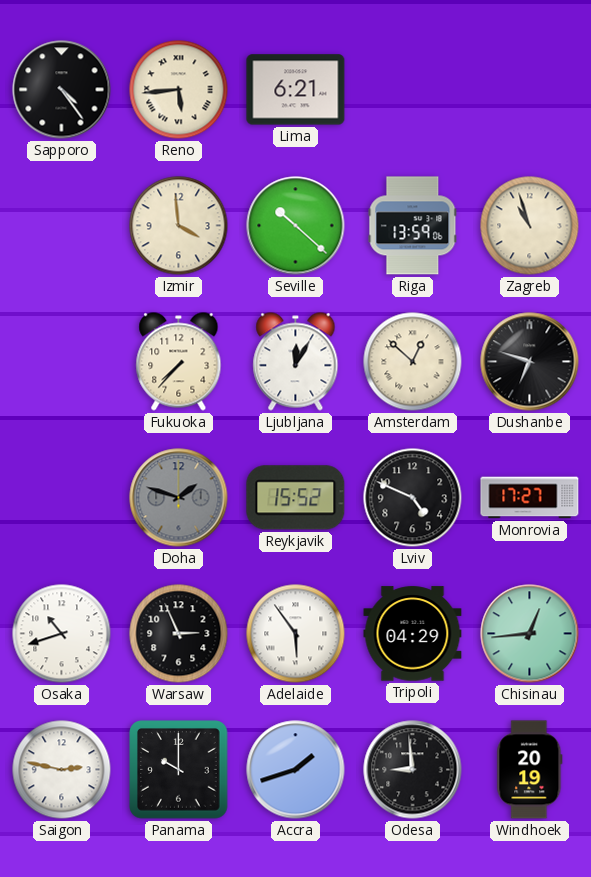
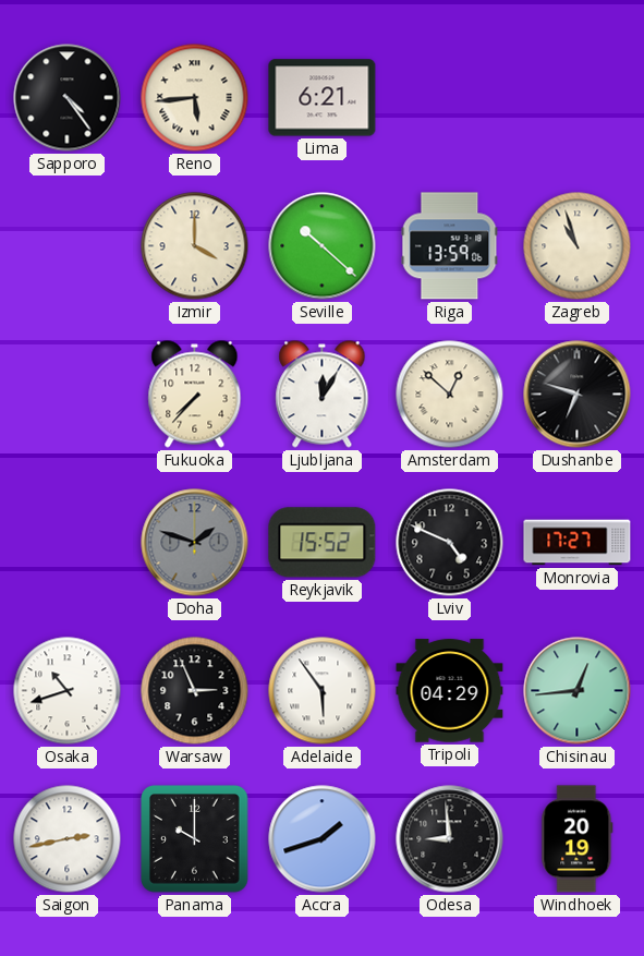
Izmir: 3:59 -> 4:00 (195, 246)
Saigon: 2:47 -> 2:43 (68, 839)
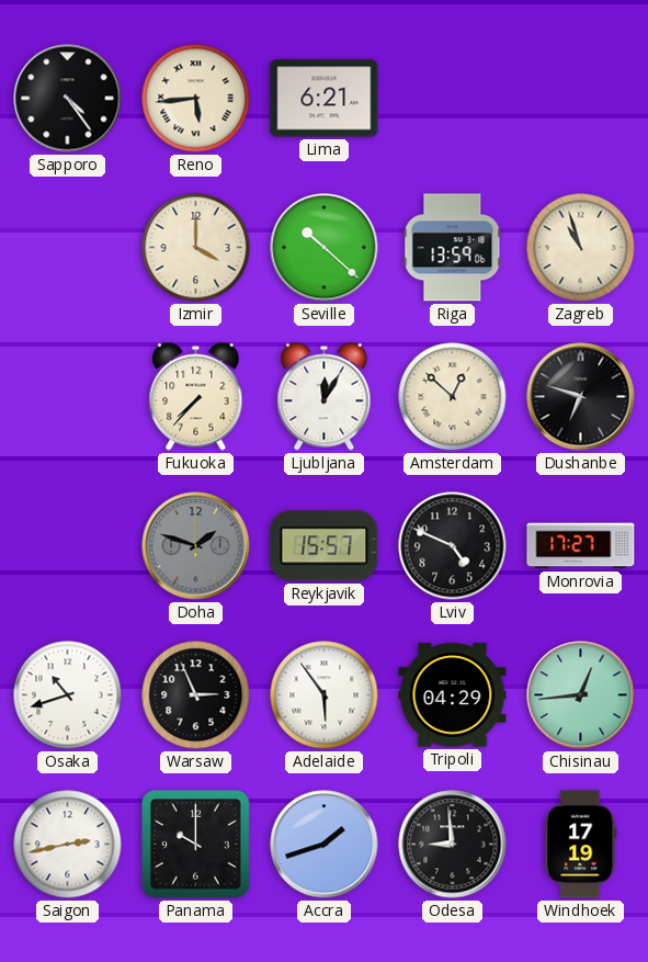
Reykjavik: 15:52 -> 15:57 (325, 546)
Windhoek: 20:19 -> 17:19 (581, 845)
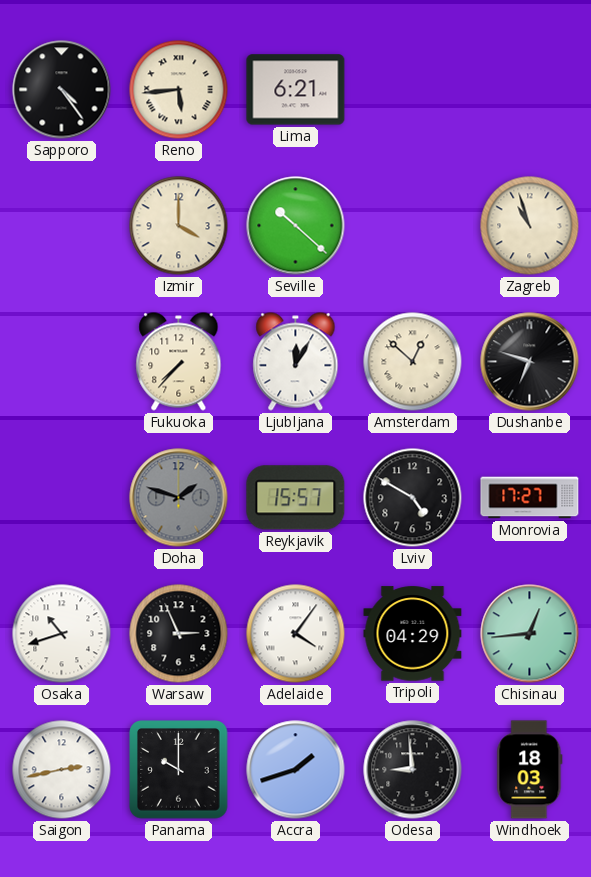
Riga: 13:59 -> none (453, 248)
Lviv: 4:49 -> 4:50 (413, 498)
Adelaide: 5:54 -> 4:06 (296, 634)
Windhoek: 17:19 -> 18:03 (530, 770)
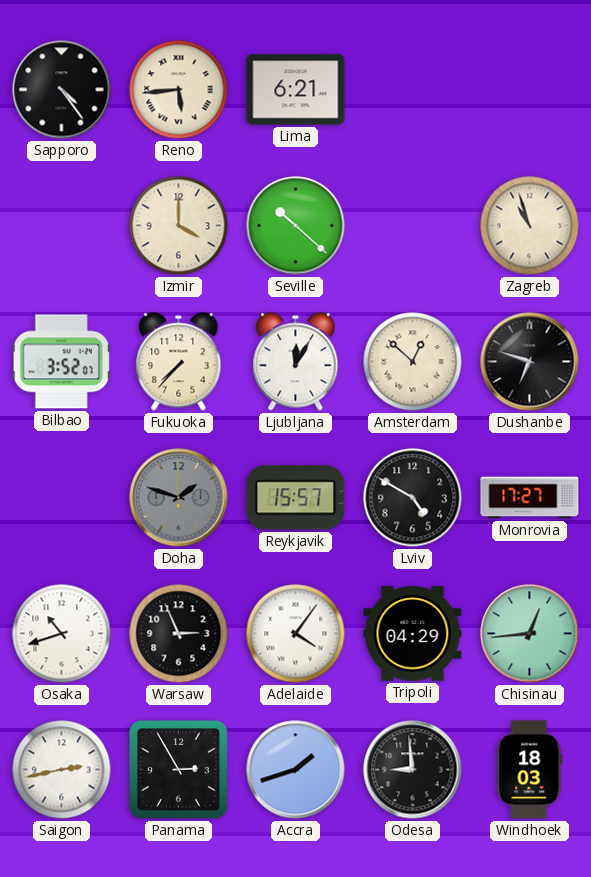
Bilbao: none -> 3:52 (61, 362)
Panama: 10:00 -> 2:55 (179, 770)
